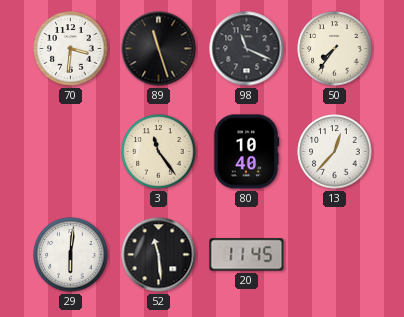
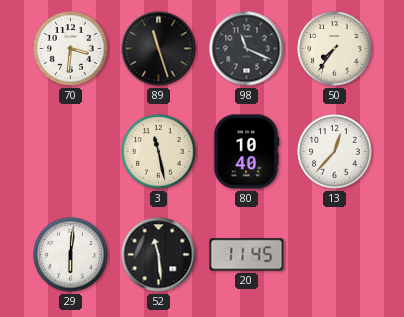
3: 11:24 -> 11:28 (159, 152)
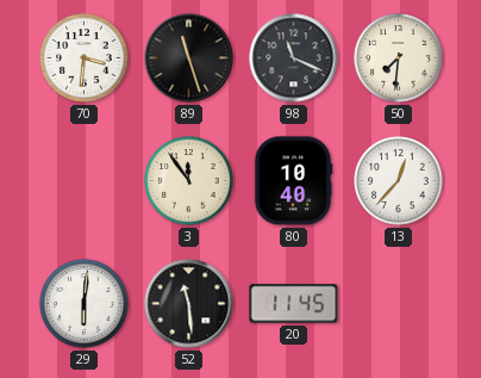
50: 7:36 -> 7:31 (399, 58)
3: 11:28 -> 11:54 (189, 181)
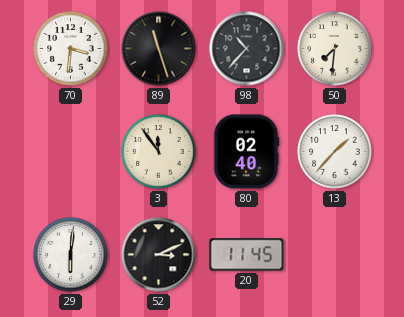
98: 11:19 -> 10:37 (247, 49)
80: 10:40 -> 02:40 (246, 152)
13: 12:37 -> 1:37 (335, 152)
52: 11:29 -> 3:11 (159, 255)
